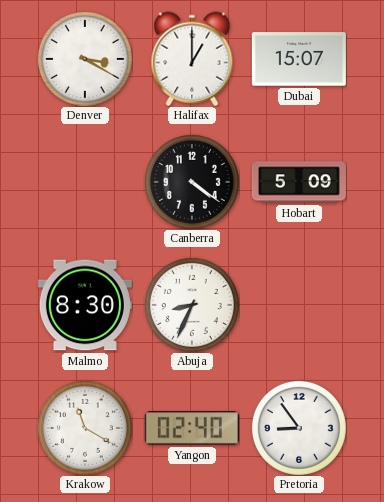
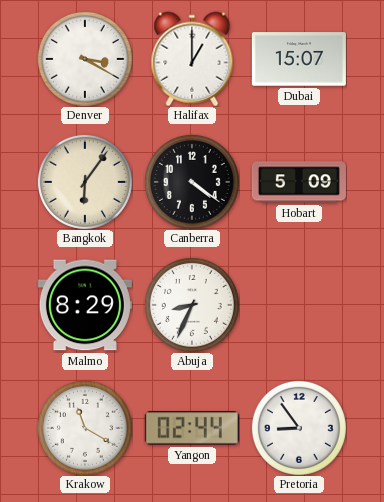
Bangkok: none -> 6:06 (85, 182)
Malmo: 8:30 -> 8:29 (85, 305)
Yangon: 02:40 -> 02:44 (192, 428)
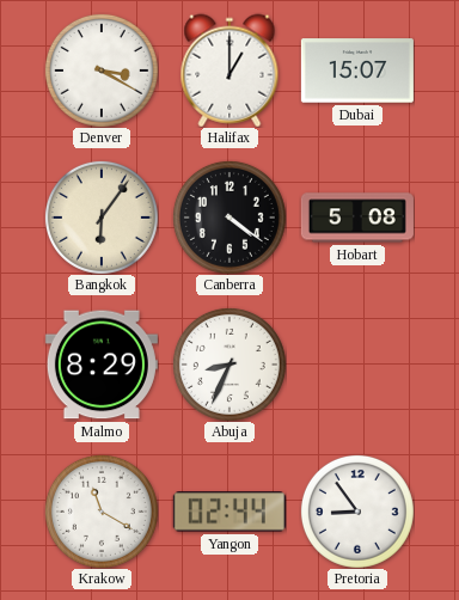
Hobart: 5:09 -> 5:08 (357, 218)
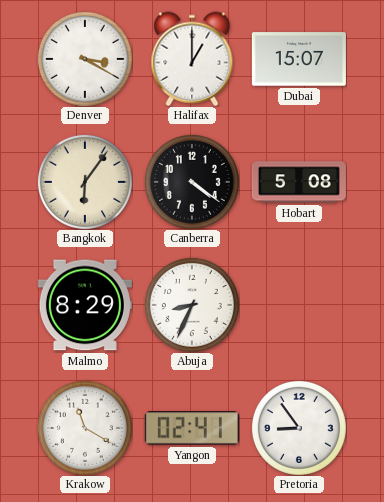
Yangon: 02:44 -> 02:41 (192, 428)
